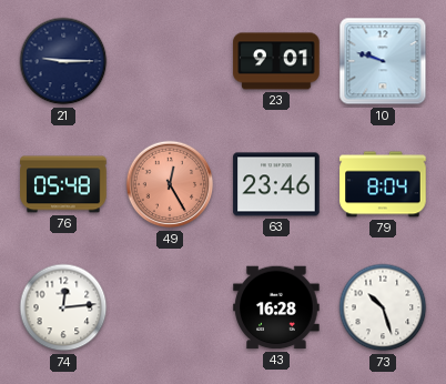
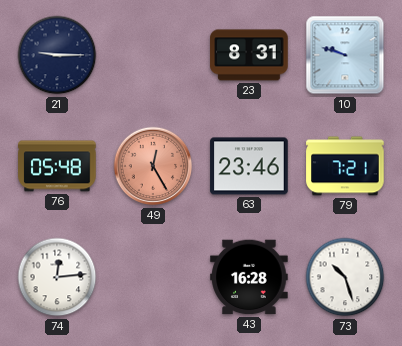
23: 9:01 -> 8:31 (249, 55)
79: 8:04 -> 7:21 (345, 166)
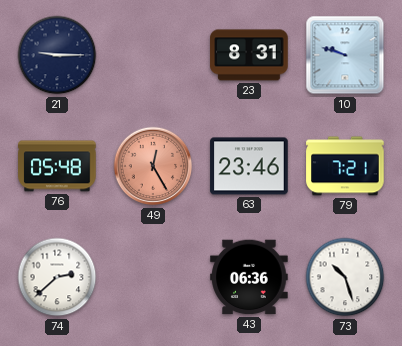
74: 12:14 -> 2:38 (57, 277)
43: 16:28 -> 06:36 (249, 277)
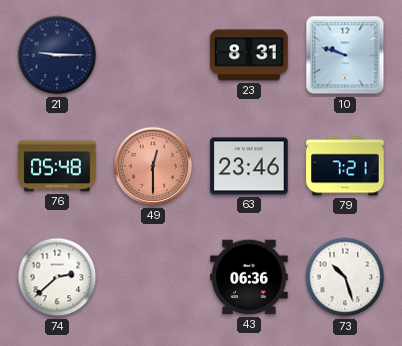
49: 12:25 -> 12:30 (153, 166)
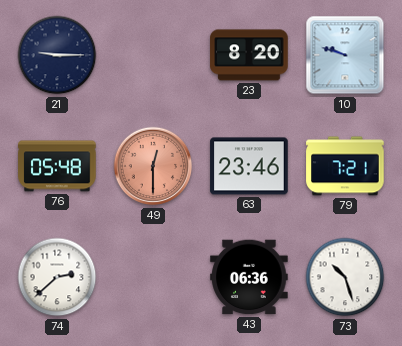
23: 8:31 -> 8:20 (249, 55)
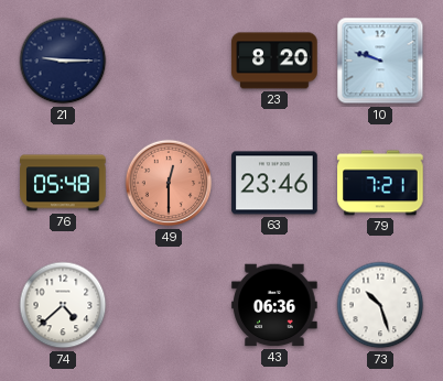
74: 2:38 -> 4:38 (63, 305)
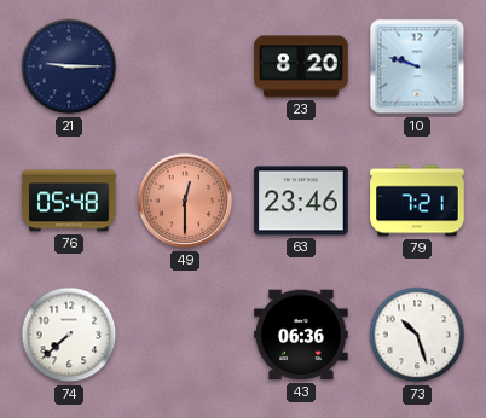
74: 4:38 -> 7:38 (69, 335)
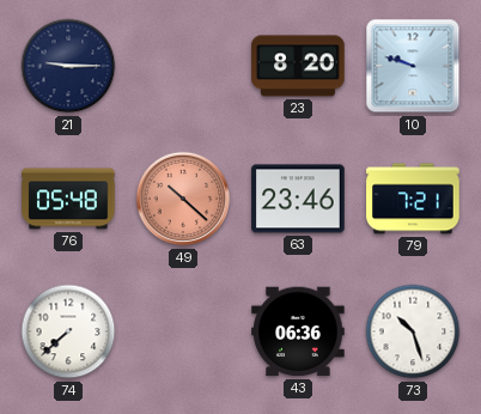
49: 12:30 -> 10:22 (183, 199)
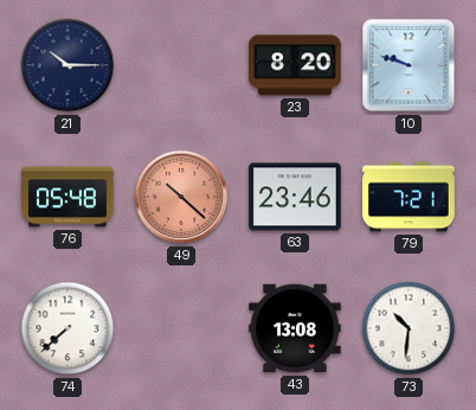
21: 9:15 -> 10:15 (67, 65)
43: 06:36 -> 13:08 (295, 328)
73: 10:27 -> 10:31 (409, 328)
